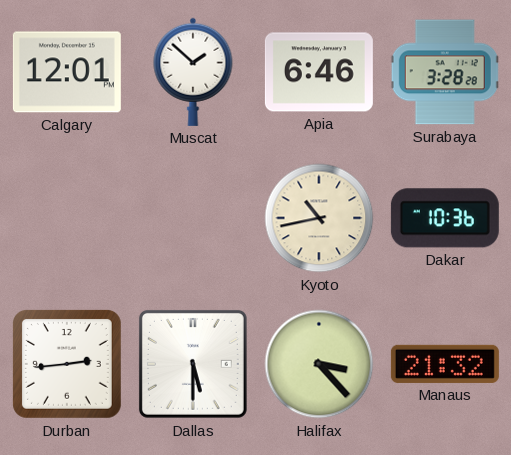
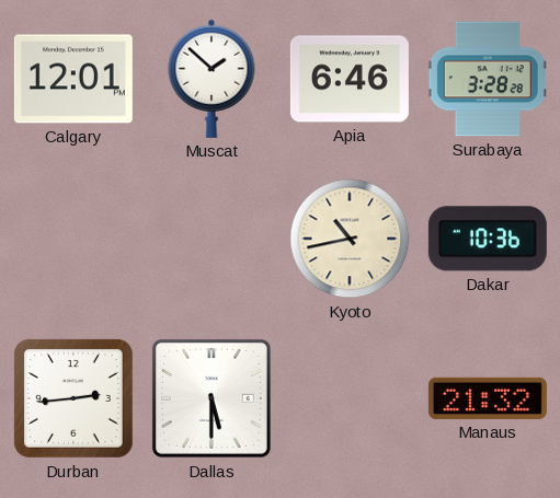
Halifax: 3:23 -> none (319, 364)
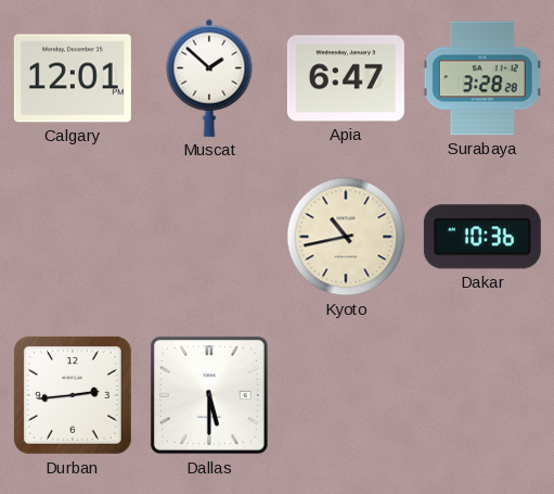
Apia: 6:46 -> 6:47 (346, 78)
Manaus: 21:32 -> none (488, 398)
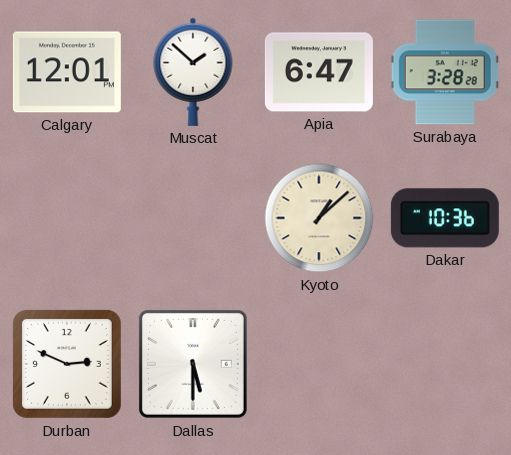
Kyoto: 10:43 -> 1:08 (319, 218)
Durban: 2:44 -> 2:49 (67, 364)
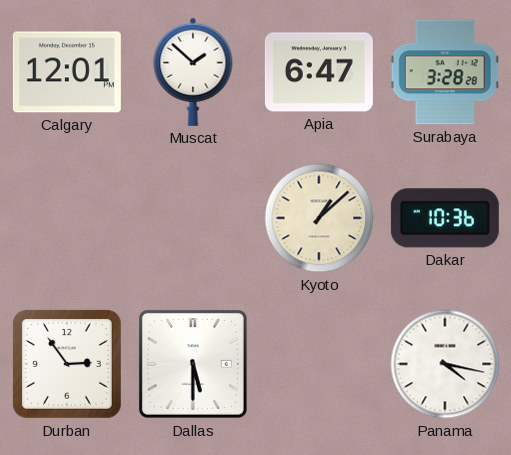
Durban: 2:49 -> 2:54 (67, 364)
Panama: none -> 4:17 (445, 364)
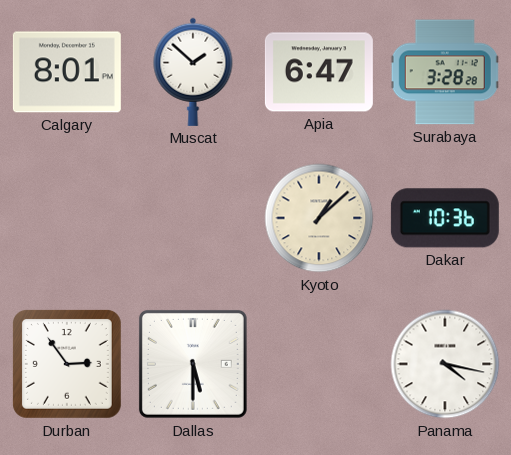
Calgary: 12:01 -> 8:01 (67, 72)
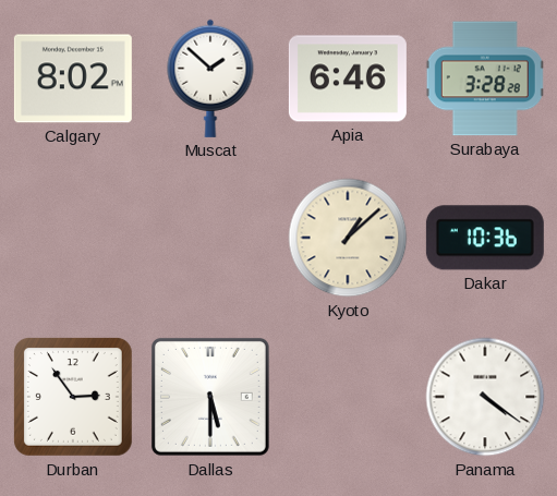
Calgary: 8:01 -> 8:02 (73, 78)
Apia: 6:47 -> 6:46 (348, 78)
Panama: 4:17 -> 4:21 (485, 397)
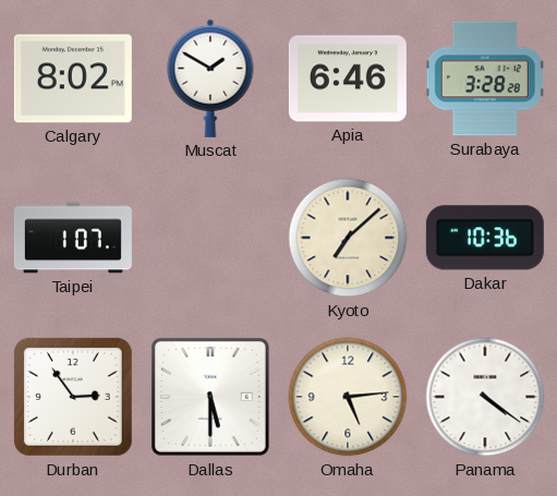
Muscat: 1:52 -> 1:50 (210, 78)
Taipei: none -> 1:07 (73, 238)
Kyoto: 1:08 -> 7:08 (348, 238)
Omaha: none -> 5:14 (348, 397)
